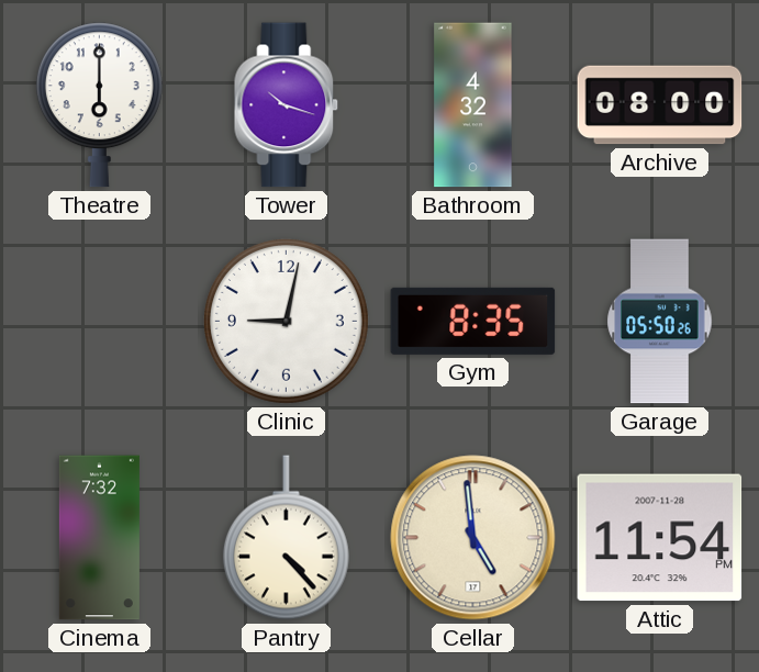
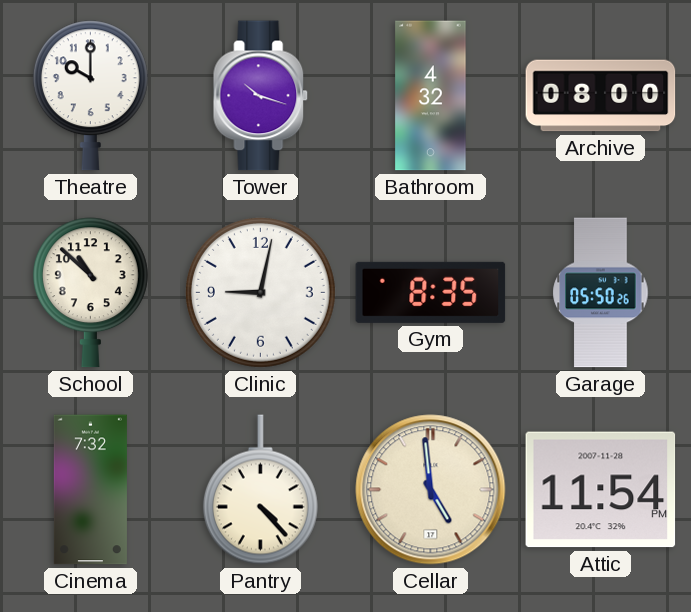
Theatre: 6:00 -> 10:00 (90, 96)
School: none -> 10:52 (90, 293)
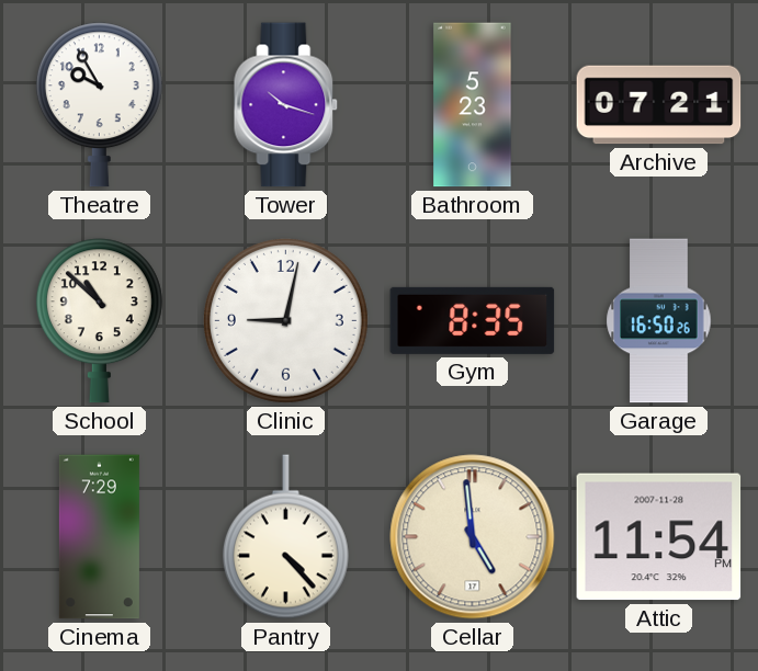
Theatre: 10:00 -> 9:55 (99, 105)
Bathroom: 4:32 -> 5:23 (473, 105)
Archive: 08:00 -> 07:21 (659, 105)
Garage: 05:50 -> 16:50 (659, 321)
Cinema: 7:32 -> 7:29 (99, 537)
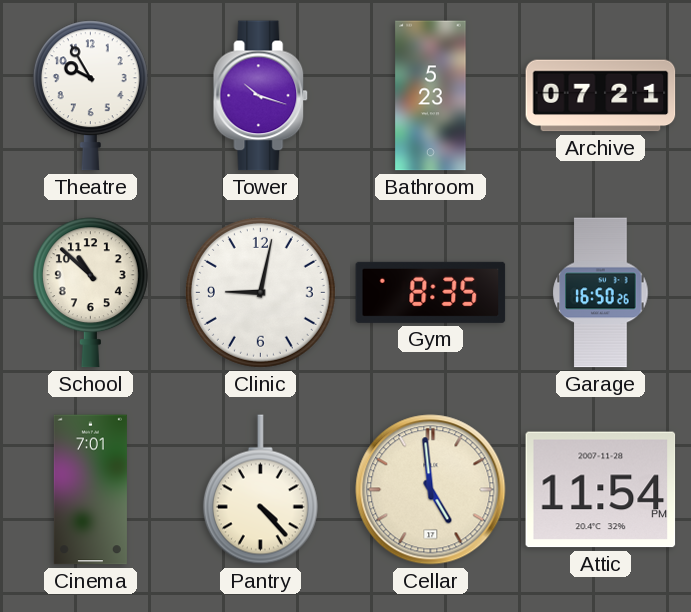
Cinema: 7:29 -> 7:01 (90, 490)
